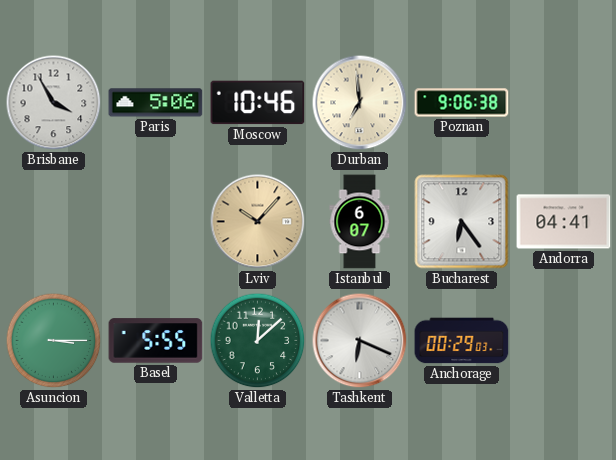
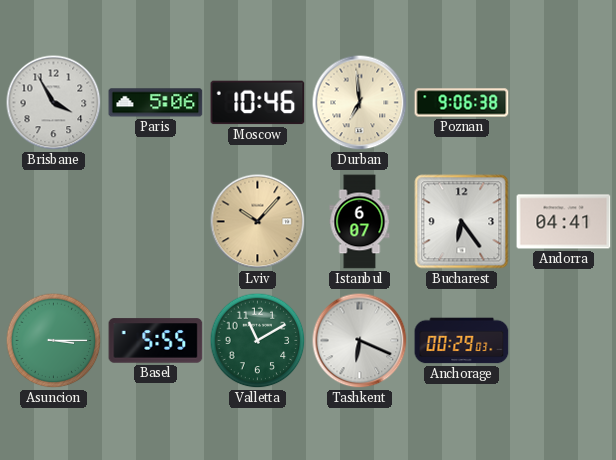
Valletta: 12:08 -> 11:10 (258, 341)
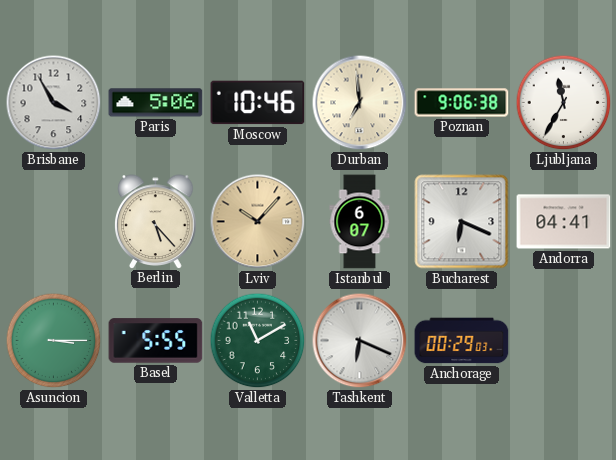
Ljubljana: none -> 11:35 (564, 103)
Berlin: none -> 5:23 (156, 221)
Bucharest: 6:24 -> 6:19 (462, 222)
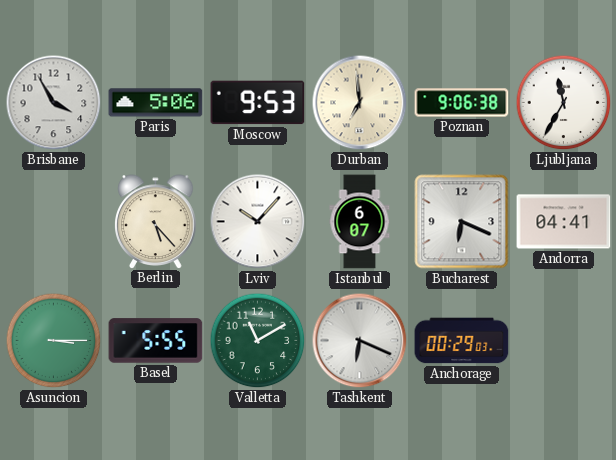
Moscow: 10:46 -> 9:53 (258, 103)
Lviv dial: champagne -> white (258, 222)
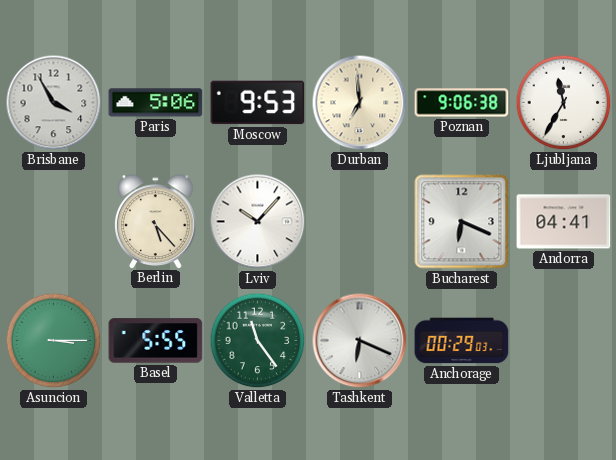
Istanbul: 6:07 -> none (360, 222)
Valletta: 11:10 -> 11:24 (258, 341)
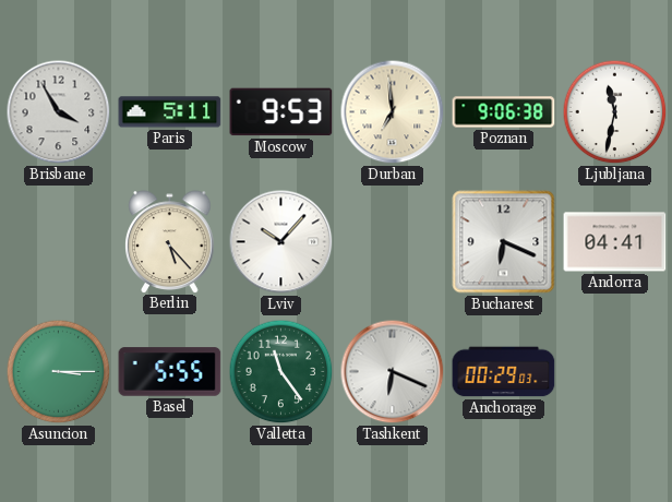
Paris: 5:06 -> 5:11 (170, 112)
Ljubljana: 11:35 -> 11:32 (615, 112)
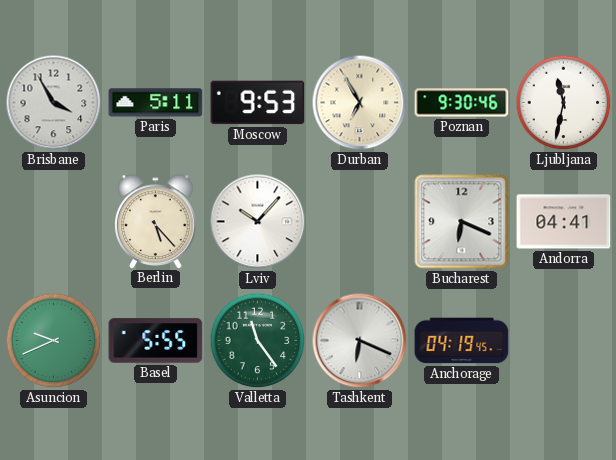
Durban: 6:59 -> 6:55 (360, 103)
Poznan: 9:06 -> 9:30 (462, 103)
Asuncion: 3:15 -> 9:41 (54, 341)
Anchorage: 00:29 -> 04:19 (462, 341)
